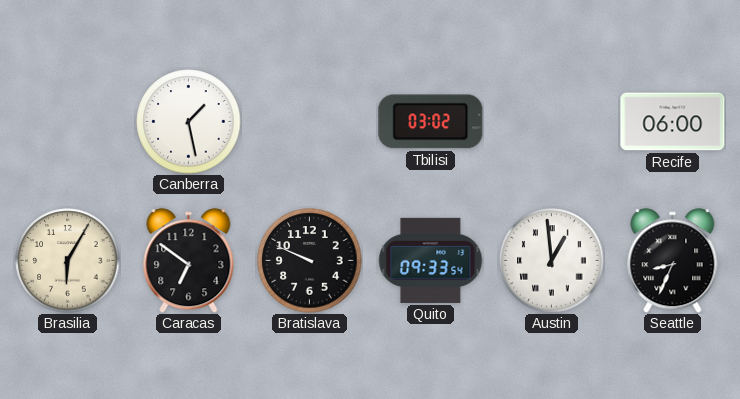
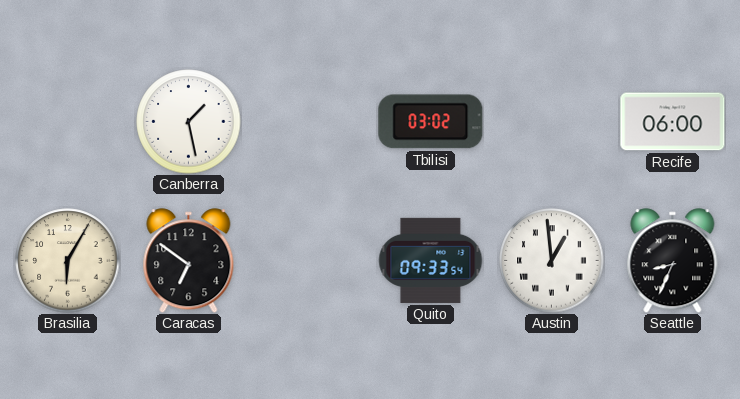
Bratislava: 9:49 -> none (310, 261)
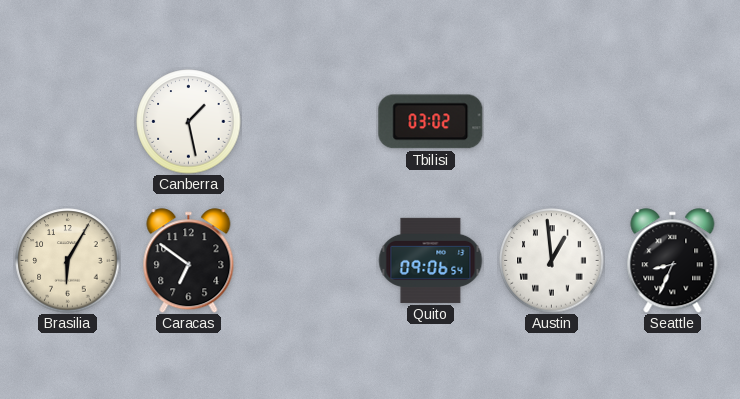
Recife: 06:00 -> none (673, 122)
Quito: 09:33 -> 09:06 (430, 260)
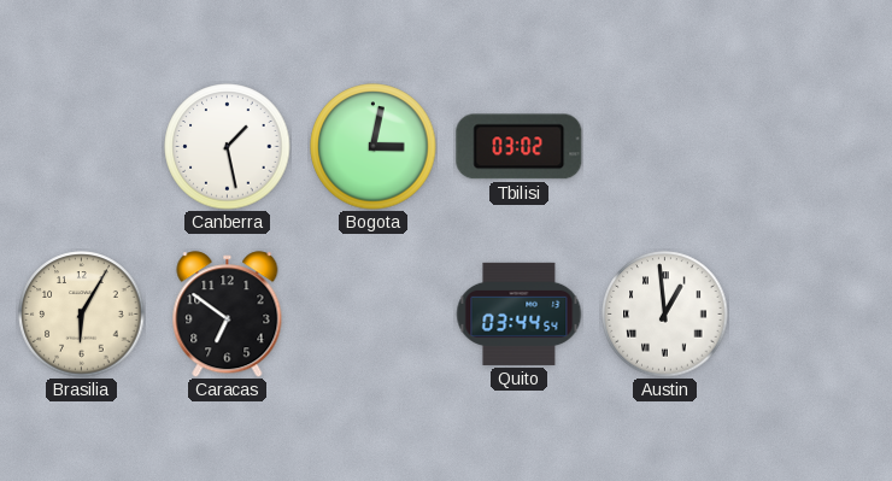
Bogota: none -> 3:02 (374, 147)
Quito: 09:06 -> 03:44 (518, 313)
Seattle: 8:34 -> none (673, 261)
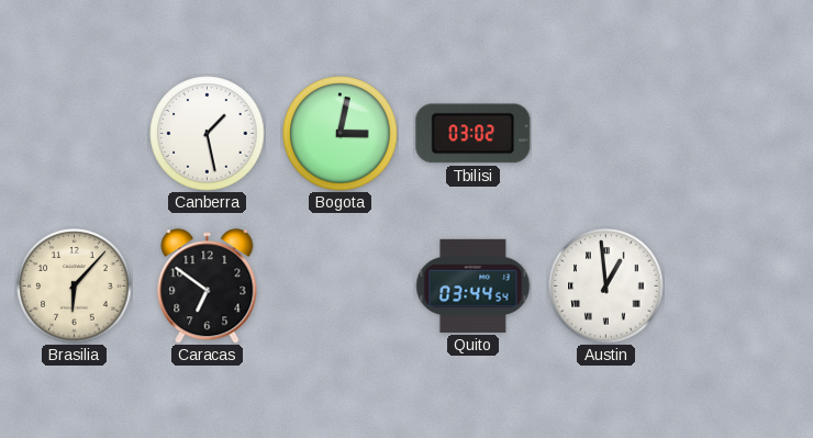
Brasilia: 6:05 -> 6:07 (75, 287)
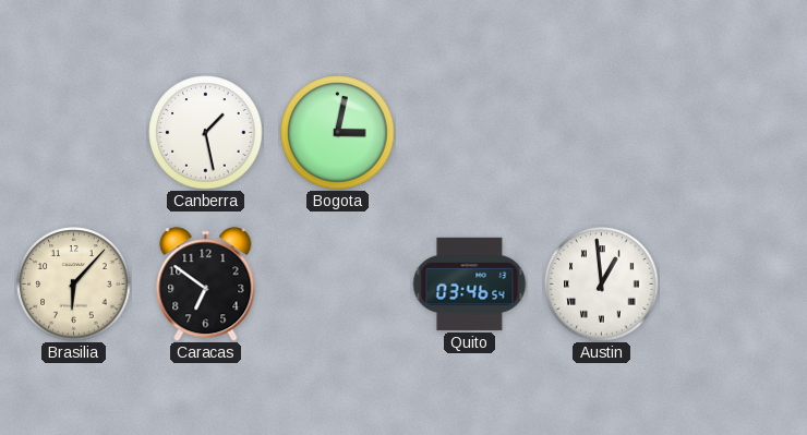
Tbilisi: 03:02 -> none (474, 134)
Quito: 03:44 -> 03:46 (469, 283)
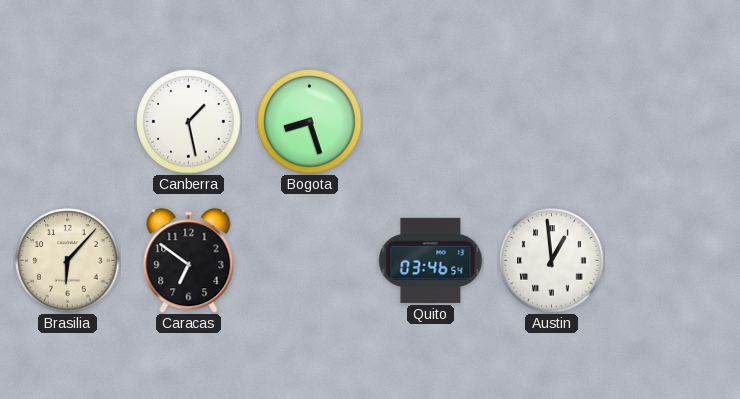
Bogota: 3:02 -> 8:27 (310, 122)
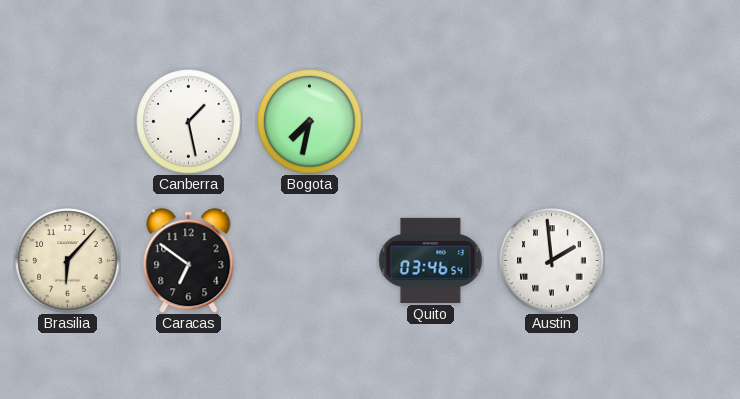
Bogota: 8:27 -> 7:32 (310, 122)
Austin: 12:59 -> 1:59 (552, 261)
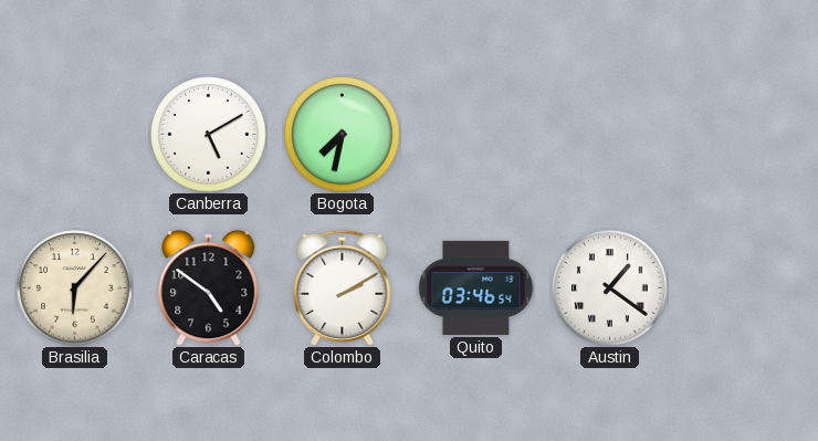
Canberra: 1:28 -> 5:10 (209, 135)
Caracas: 6:51 -> 4:51 (209, 288)
Colombo: none -> 2:10 (343, 287)
Austin: 1:59 -> 1:21 (610, 288)
